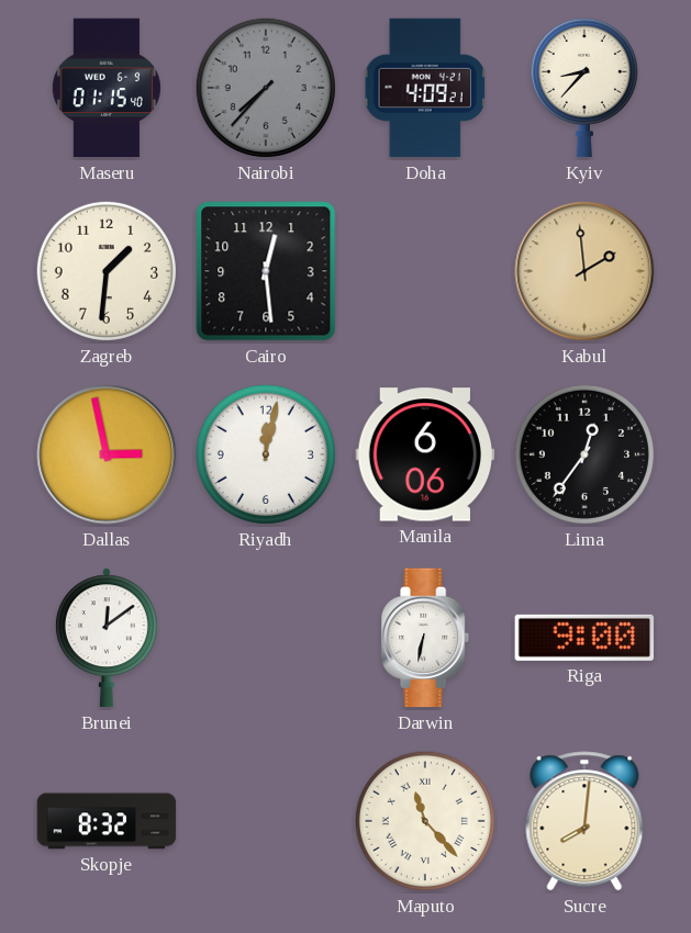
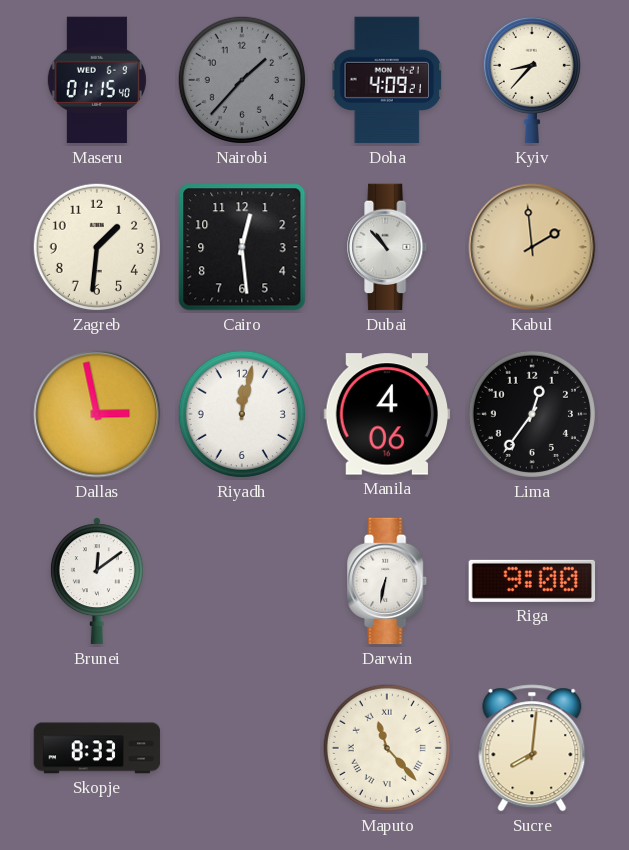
Nairobi: 7:37 -> 1:37 (242, 80)
Dubai: none -> 10:53 (388, 247)
Manila: 6:06 -> 4:06 (387, 414)
Skopje: 8:32 -> 8:33 (97, 748)
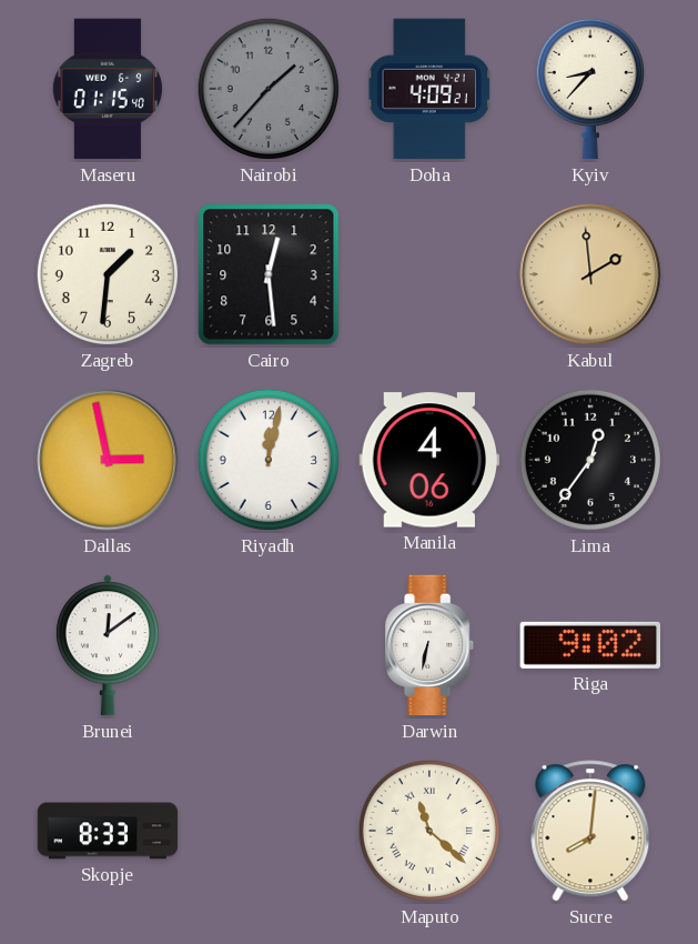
Dubai: 10:53 -> none (388, 247)
Riga: 9:00 -> 9:02 (589, 645)
Maputo: 11:23 -> 11:22 (429, 831)
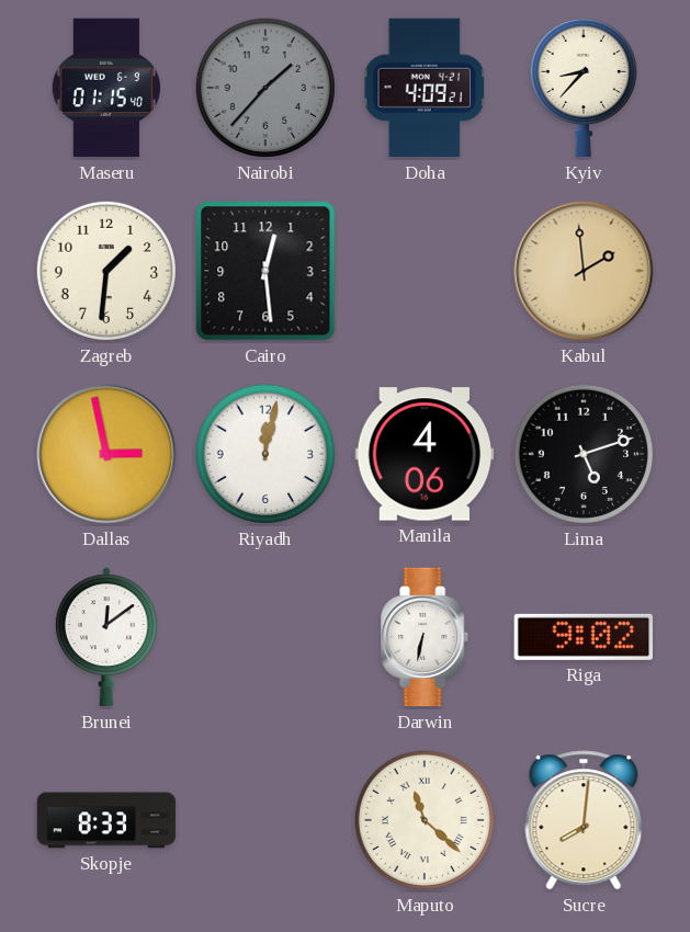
Lima: 12:36 -> 5:12 (584, 454)
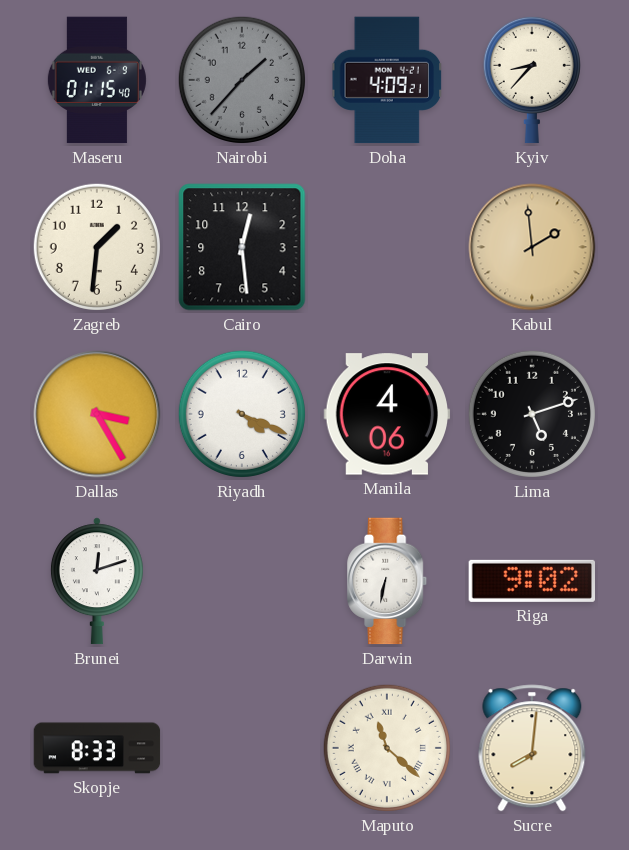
Dallas: 2:58 -> 3:25 (97, 414)
Riyadh: 12:02 -> 4:19 (242, 414)
Brunei: 12:09 -> 12:12 (97, 581)
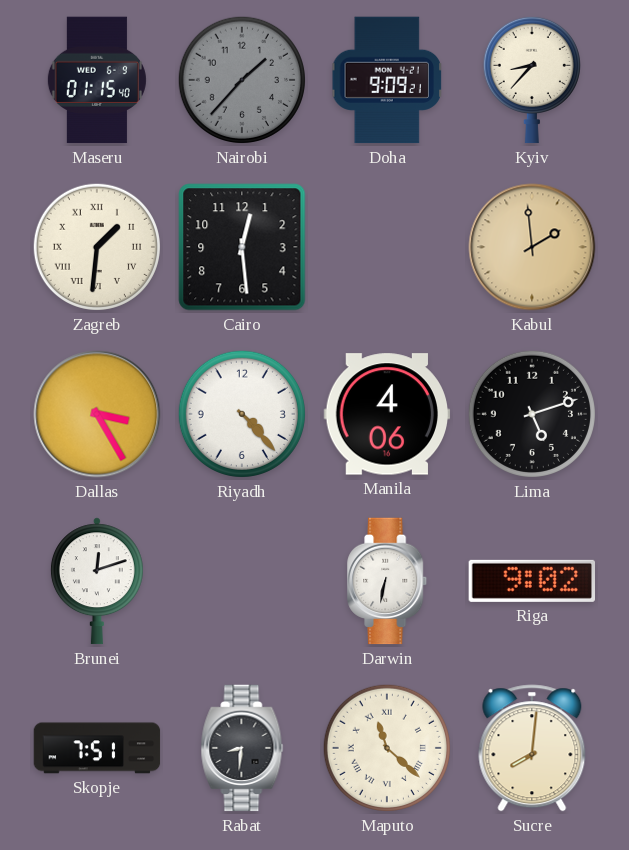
Doha: 4:09 -> 9:09 (387, 80)
Zagreb numerals: Arabic -> Roman (97, 247)
Riyadh: 4:19 -> 4:23 (242, 414)
Skopje: 8:33 -> 7:51 (97, 748)
Rabat: none -> 8:31 (242, 748)
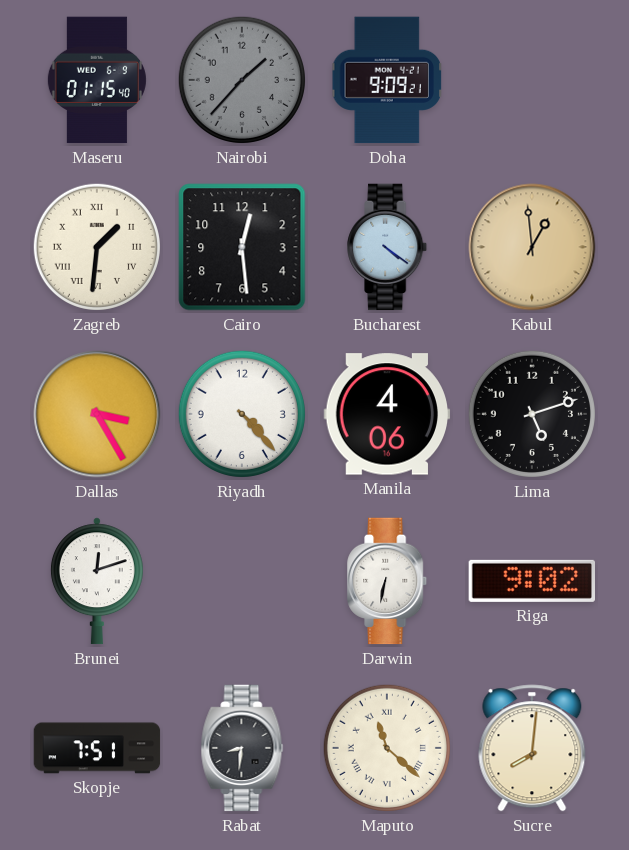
Kyiv: 8:37 -> none (532, 80)
Bucharest: none -> 4:21 (388, 247)
Kabul: 1:59 -> 12:59 (532, 247)
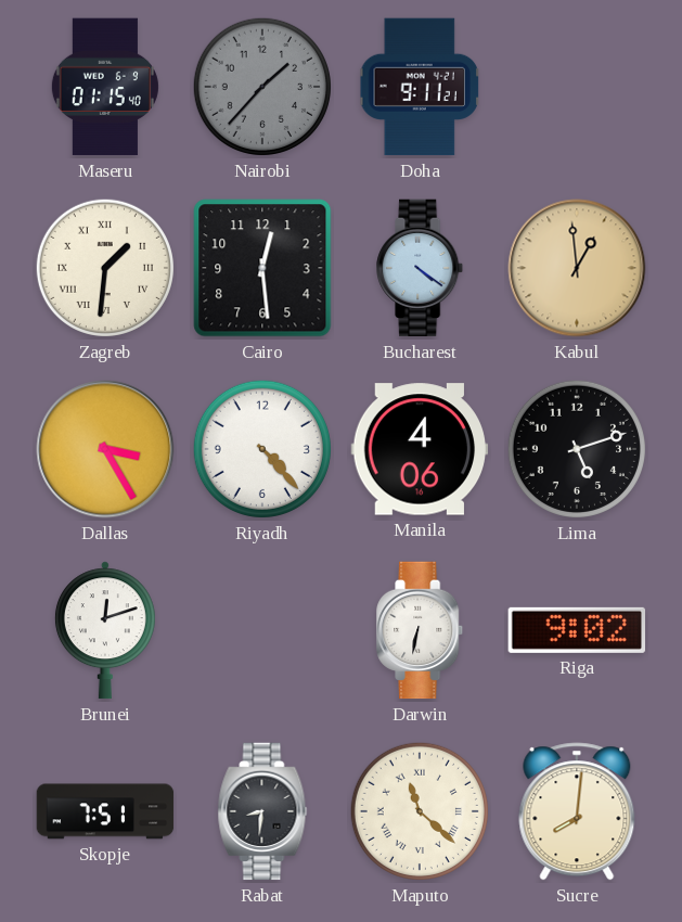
Doha: 9:09 -> 9:11 (420, 87)
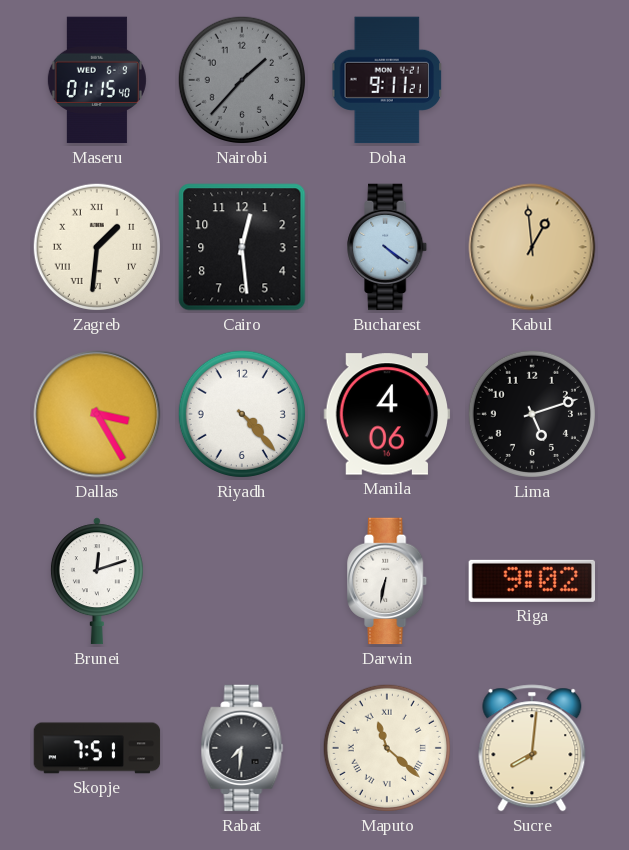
Rabat: 8:31 -> 7:31 (242, 748)
